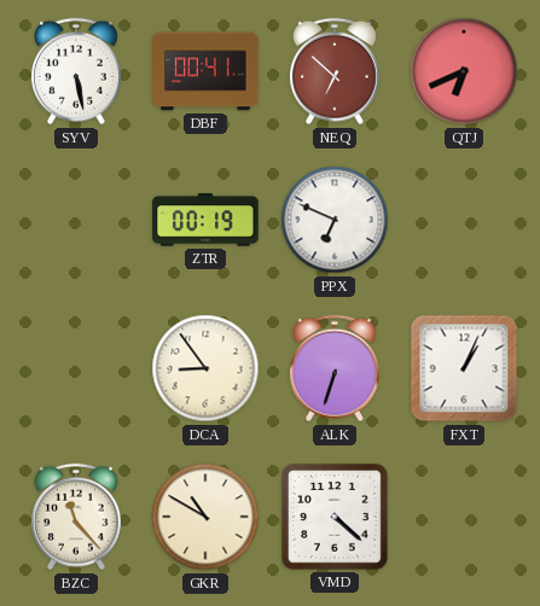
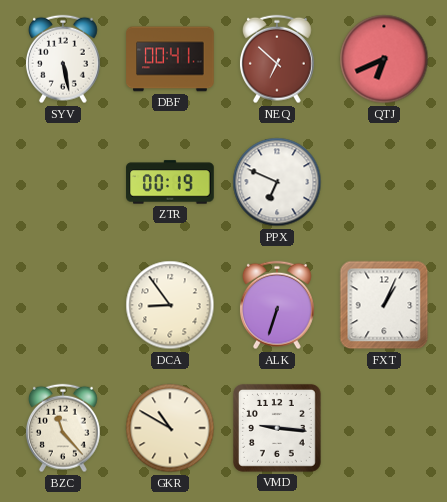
VMD: 4:22 -> 9:16 (277, 428)
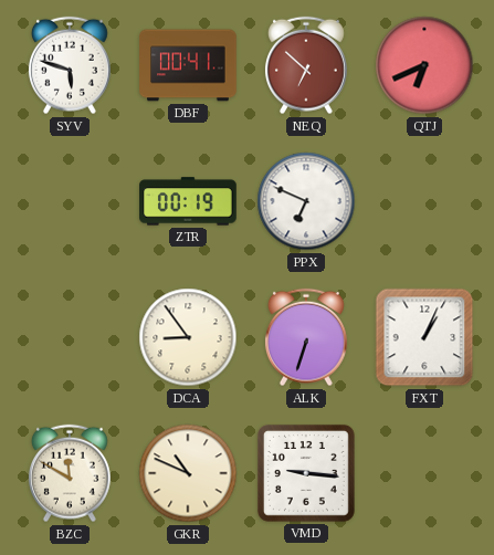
SYV: 5:28 -> 5:48 (70, 65)
BZC: 11:23 -> 11:50 (70, 473)
GKR: 10:50 -> 10:49 (188, 473)
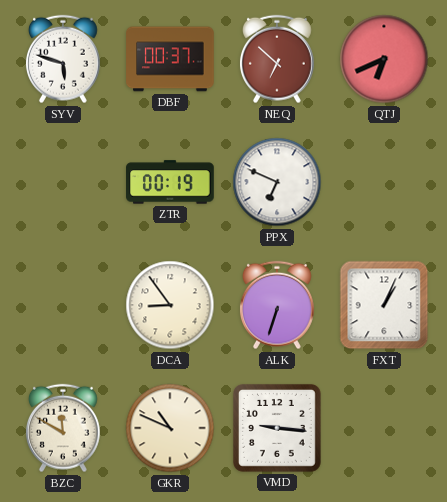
DBF: 00:41 -> 00:37 (170, 59)
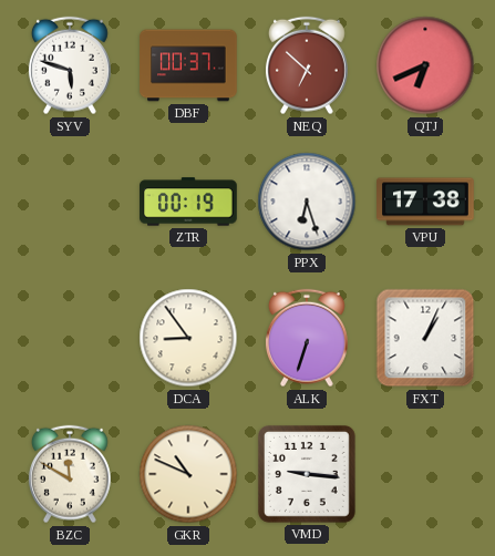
PPX: 6:49 -> 6:27 (307, 202)
VPU: none -> 17:38 (425, 202)
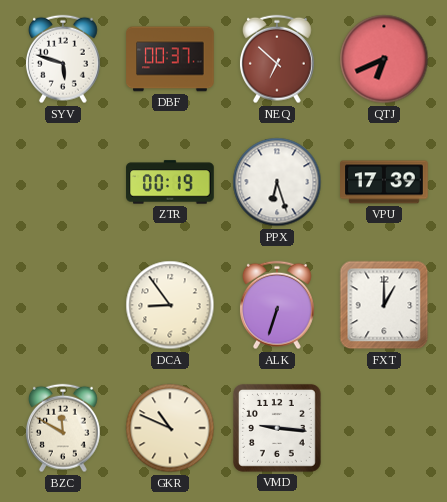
VPU: 17:38 -> 17:39 (384, 182)
FXT: 1:04 -> 1:00 (384, 305)
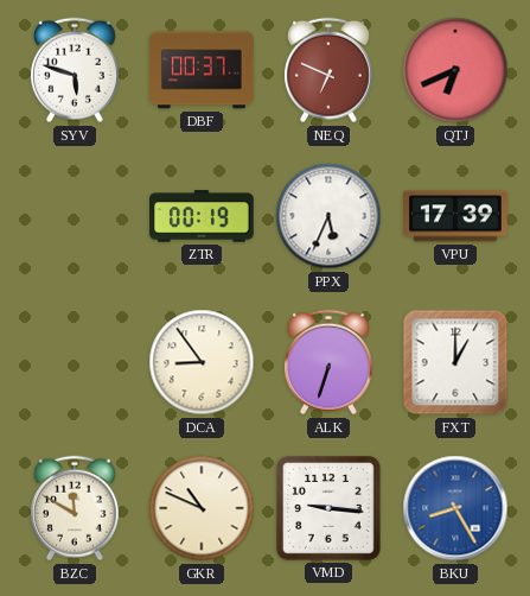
NEQ: 6:52 -> 6:49 (328, 70)
PPX: 6:27 -> 5:34 (328, 216)
BKU: none -> 8:25 (455, 508)
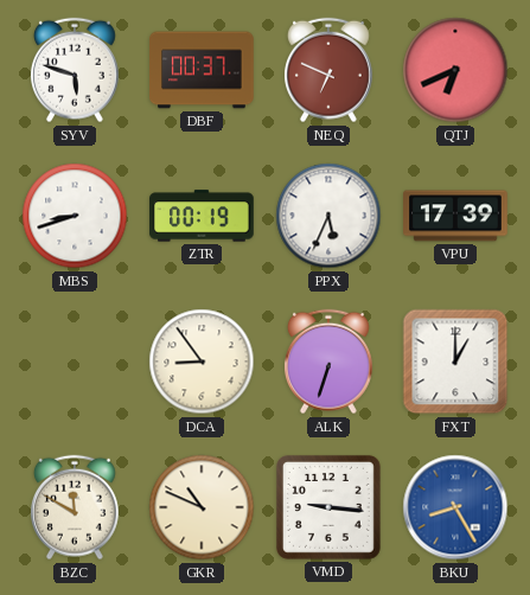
MBS: none -> 8:42 (75, 216)
